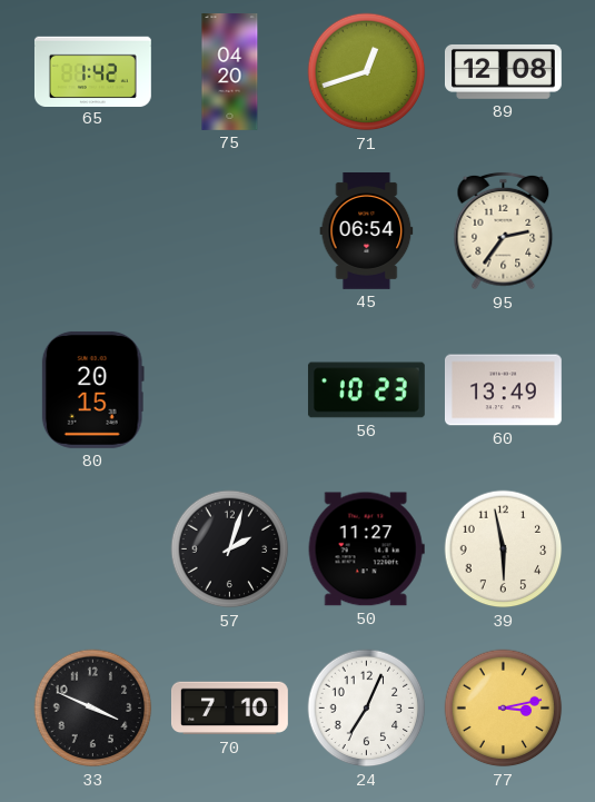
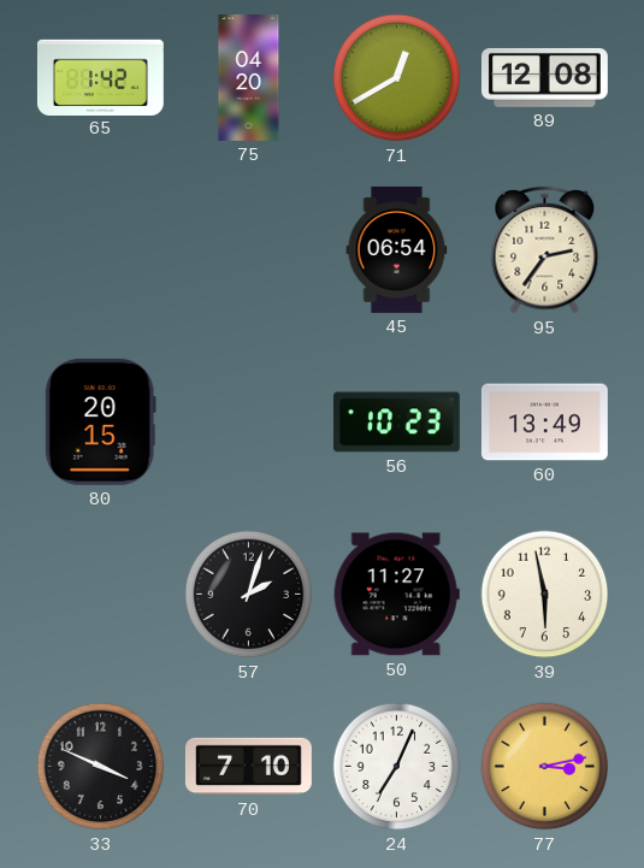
71: 12:42 -> 12:40 (397, 78)
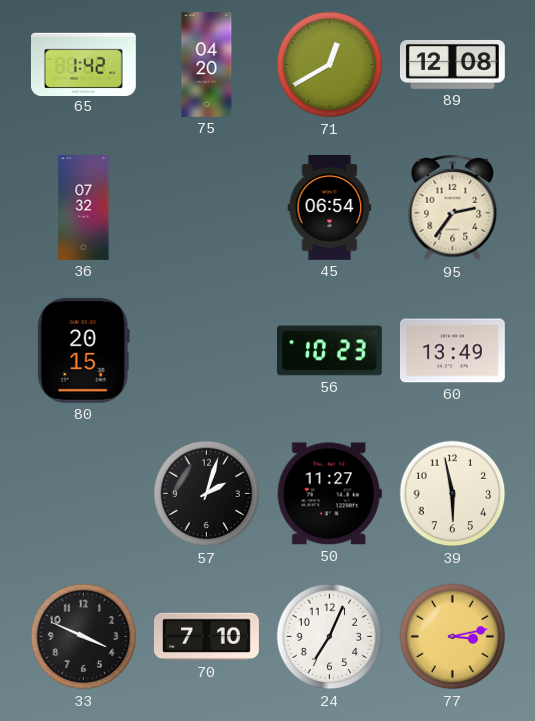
36: none -> 07:32 (84, 208)
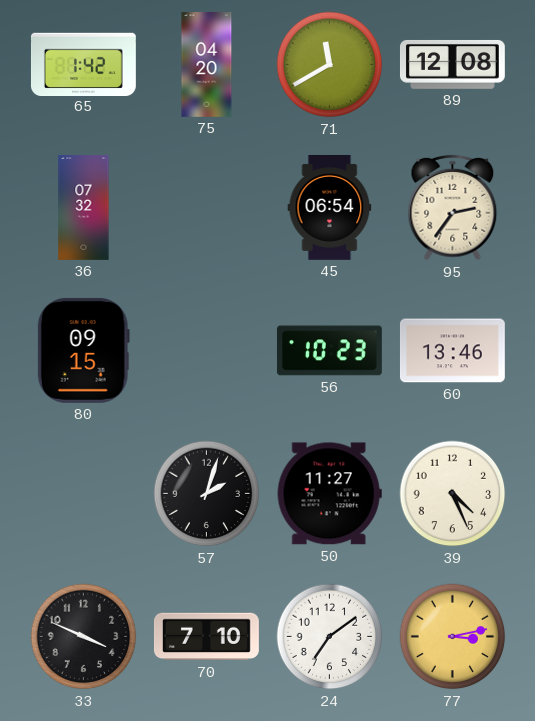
71: 12:40 -> 11:40 (330, 65)
80: 20:15 -> 09:15 (83, 350)
60: 13:49 -> 13:46 (452, 351)
39: 5:58 -> 4:26 (453, 494)
24: 7:04 -> 7:09 (330, 637)
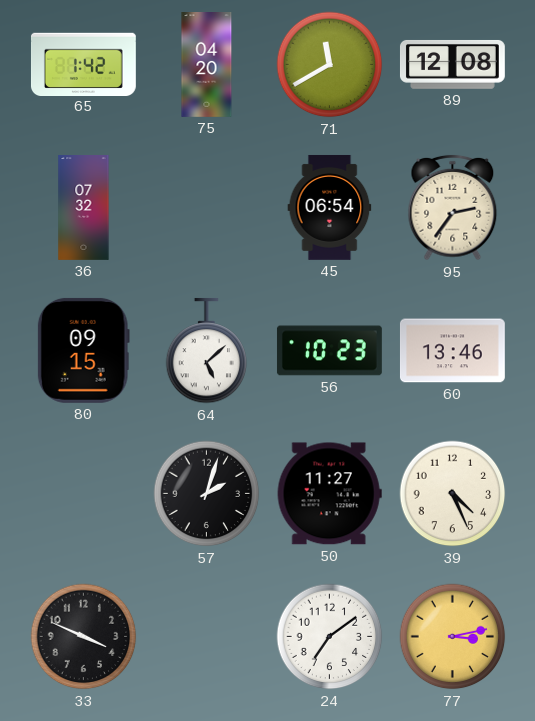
64: none -> 5:08 (207, 351)
70: 7:10 -> none (207, 637)
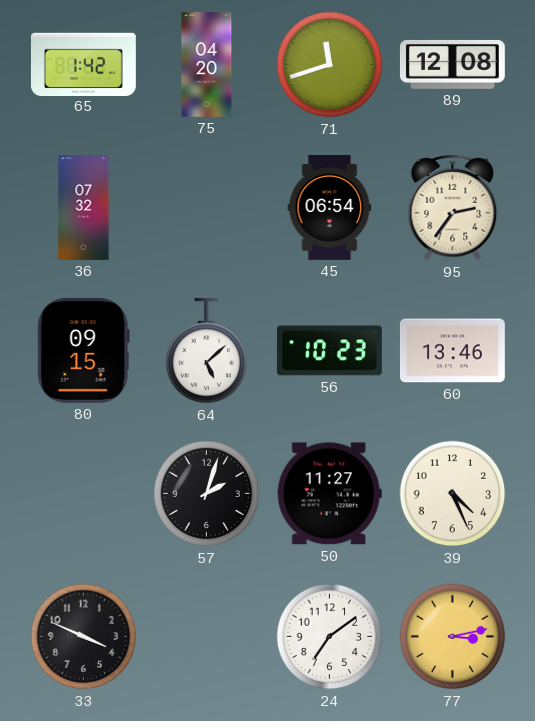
71: 11:40 -> 11:42 (330, 65)
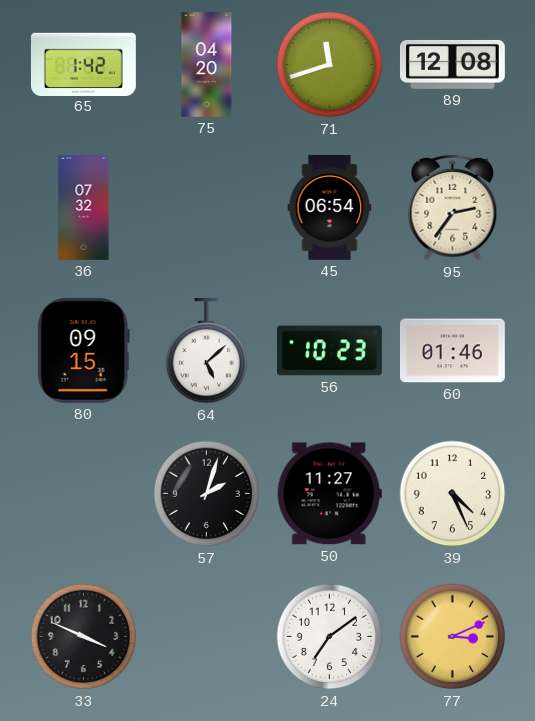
60: 13:46 -> 01:46 (452, 351)
77: 3:13 -> 3:11 (453, 637)
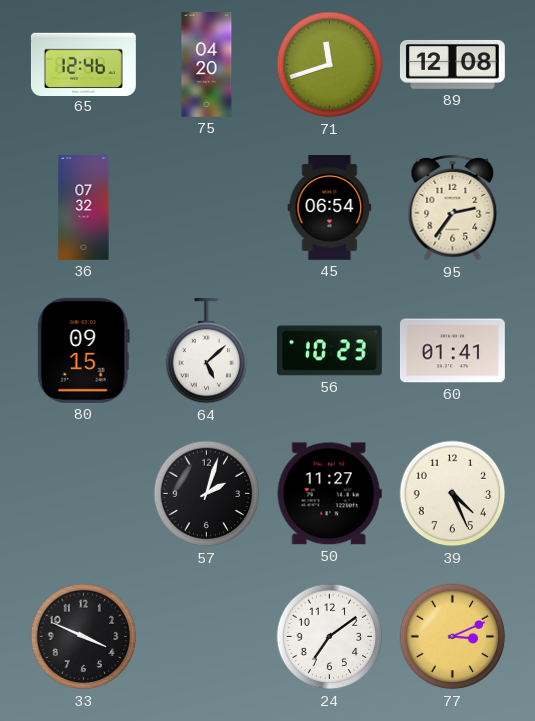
65: 1:42 -> 12:46 (83, 64)
60: 01:46 -> 01:41 (452, 351)
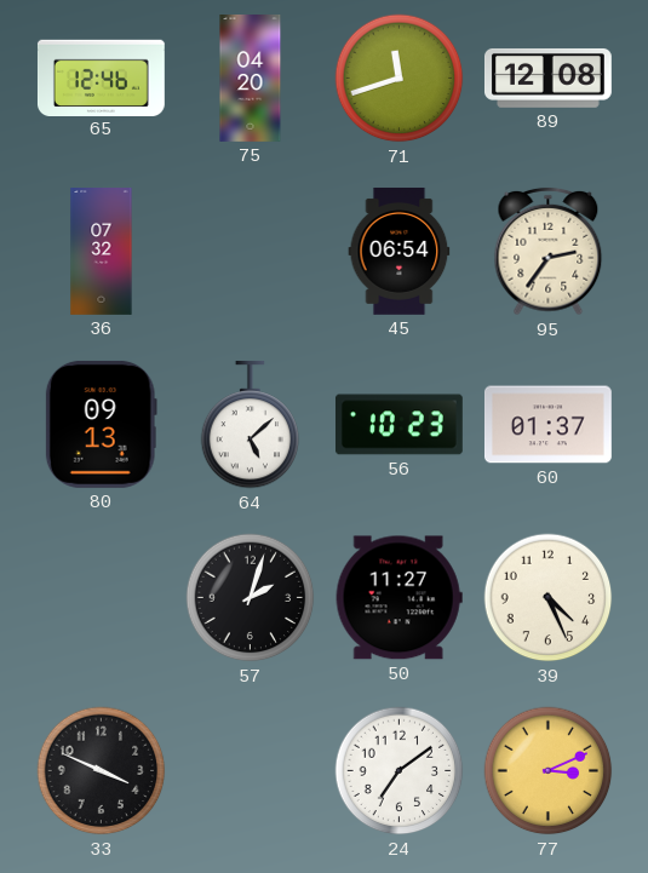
80: 09:15 -> 09:13 (101, 424)
60: 01:41 -> 01:37 (547, 425)
